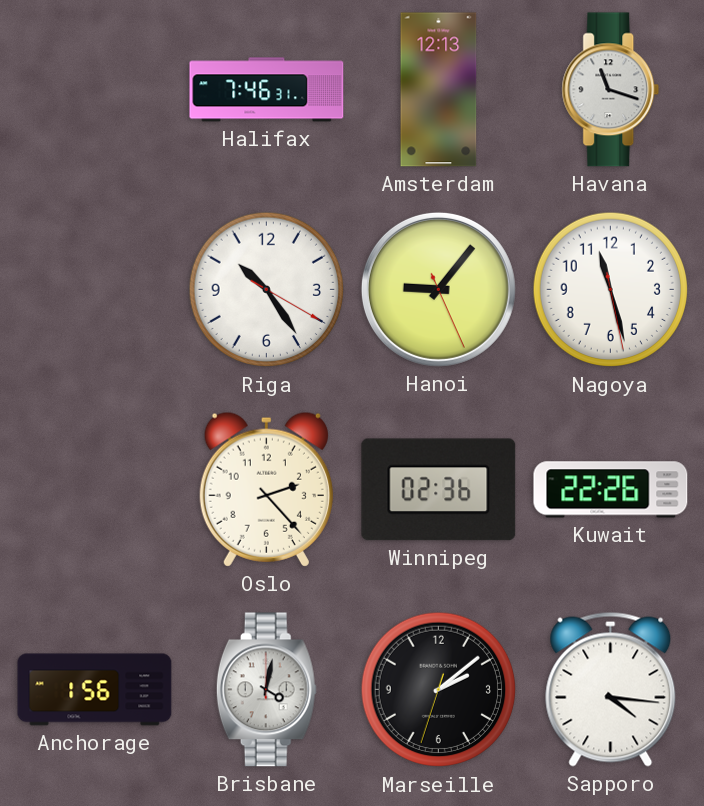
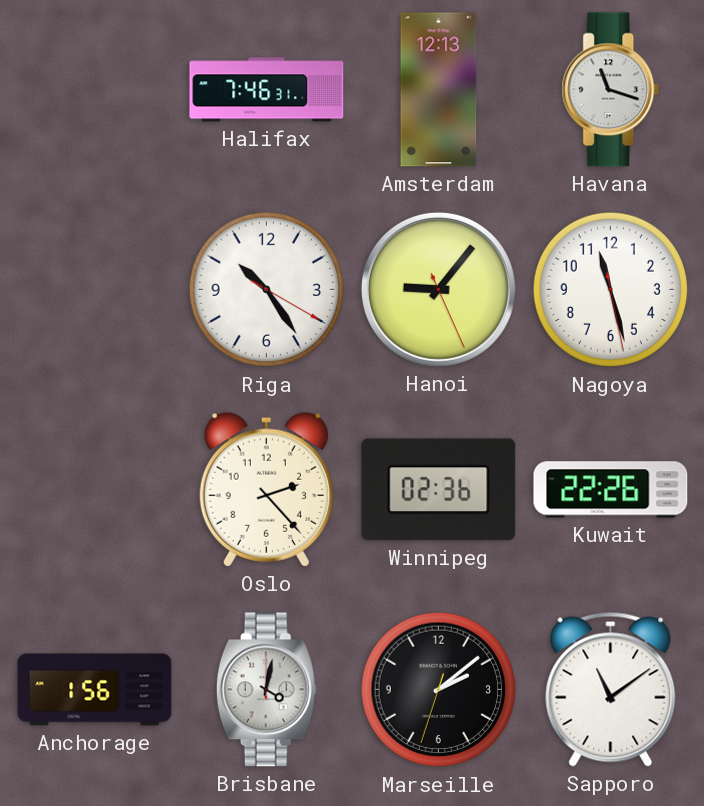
Sapporo: 4:16 -> 11:09 (611, 689)
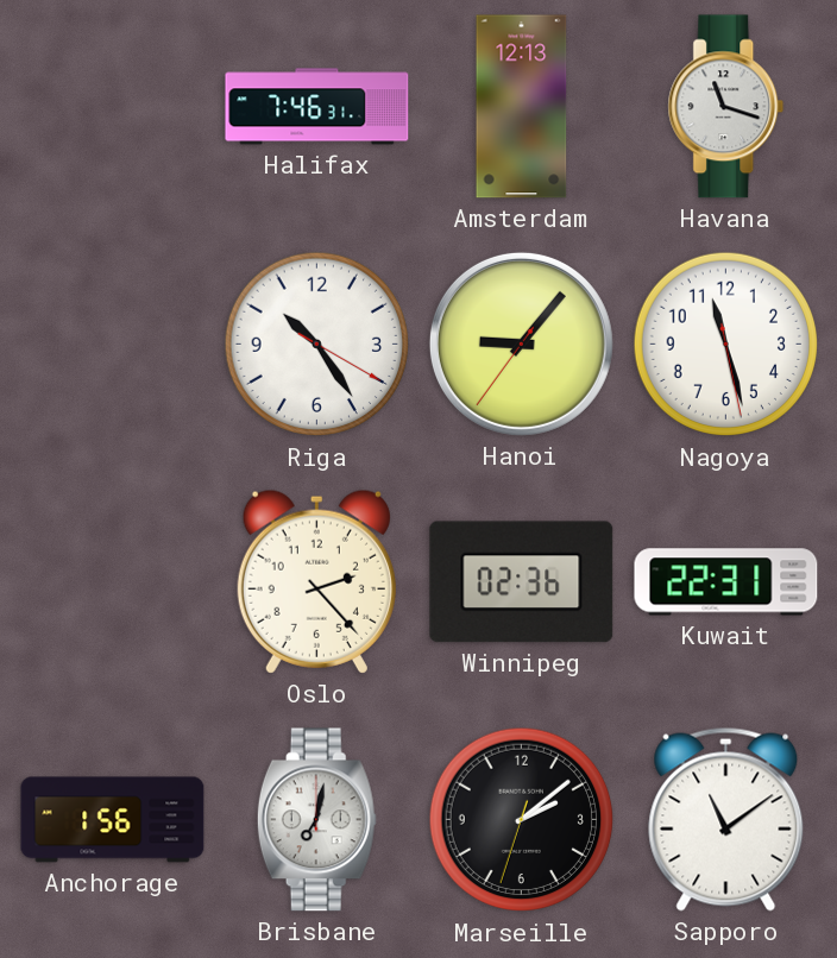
Hanoi: 9:06:26 -> 9:06:36 (521, 344)
Kuwait: 22:26 -> 22:31 (726, 582)
Brisbane: 4:02 -> 7:02 (316, 820)
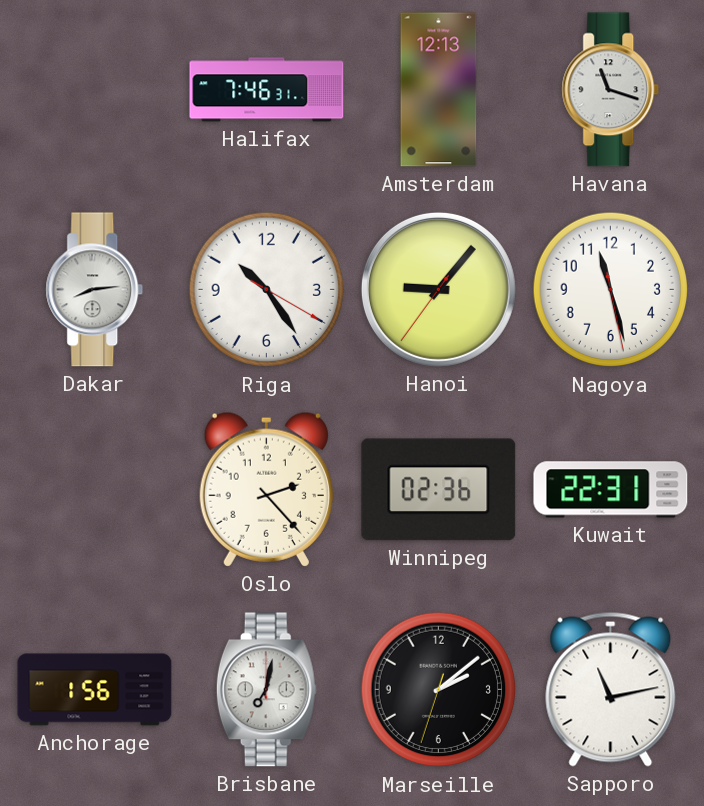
Dakar: none -> 8:14 (95, 290)
Sapporo: 11:09 -> 11:13 (611, 689)
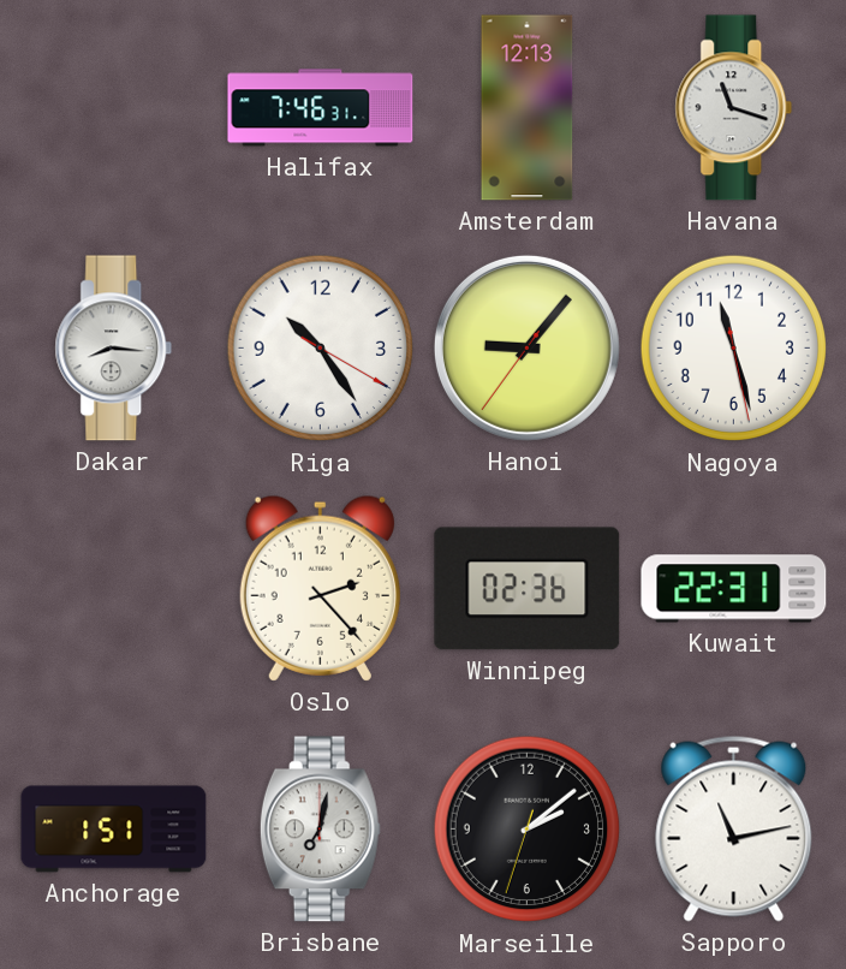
Dakar: 8:14 -> 8:16 (114, 349)
Anchorage: 1:56 -> 1:51 (114, 830)
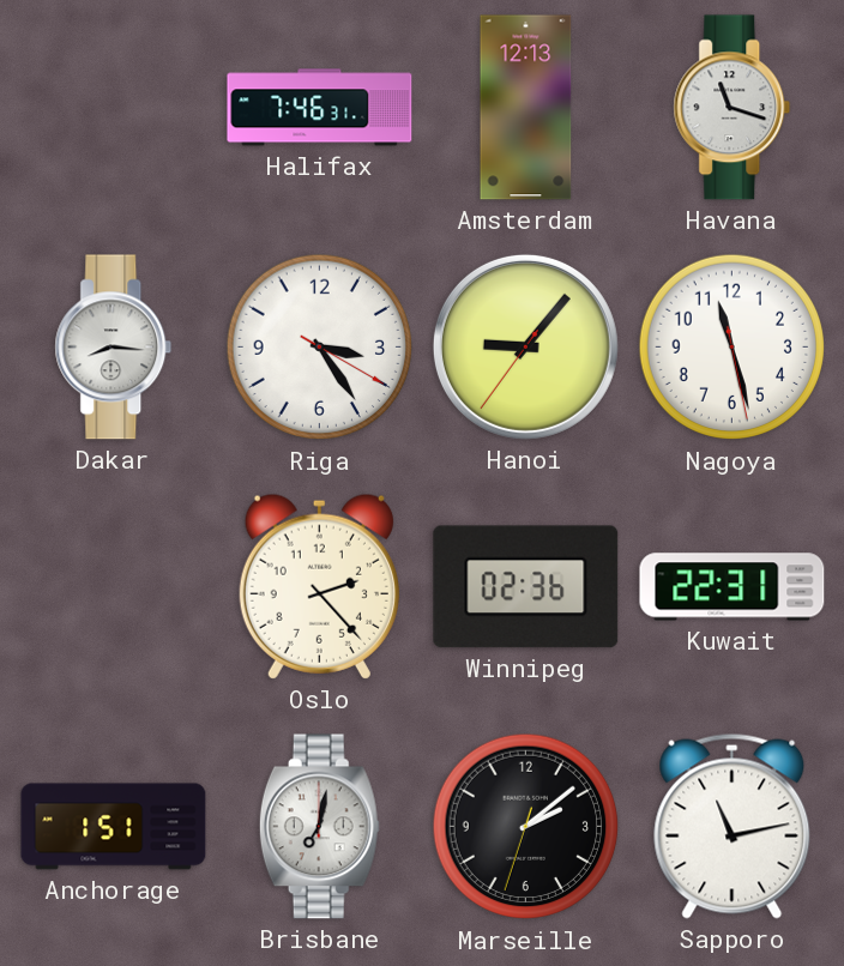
Riga: 10:24 -> 3:24 (320, 348)
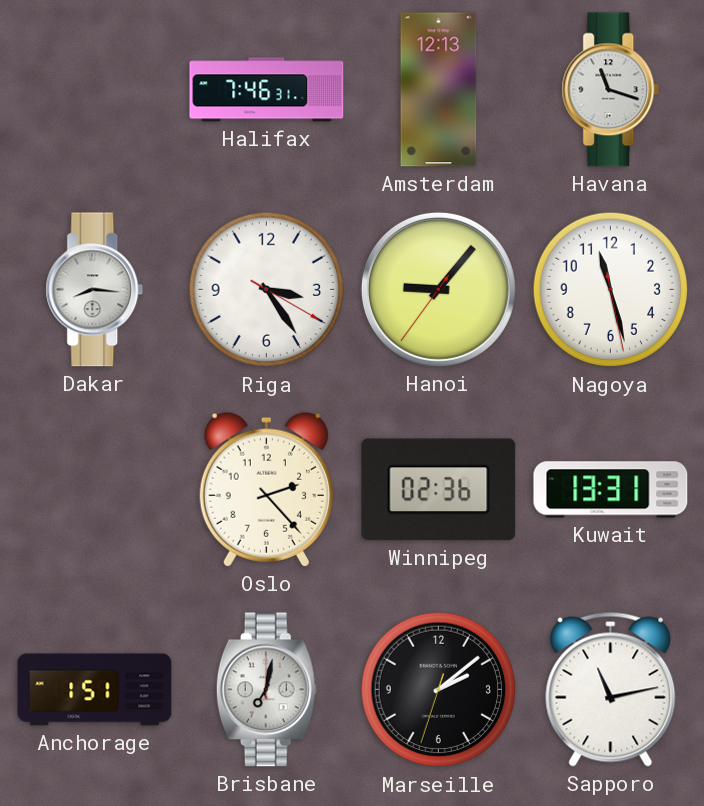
Kuwait: 22:31 -> 13:31 (611, 490)
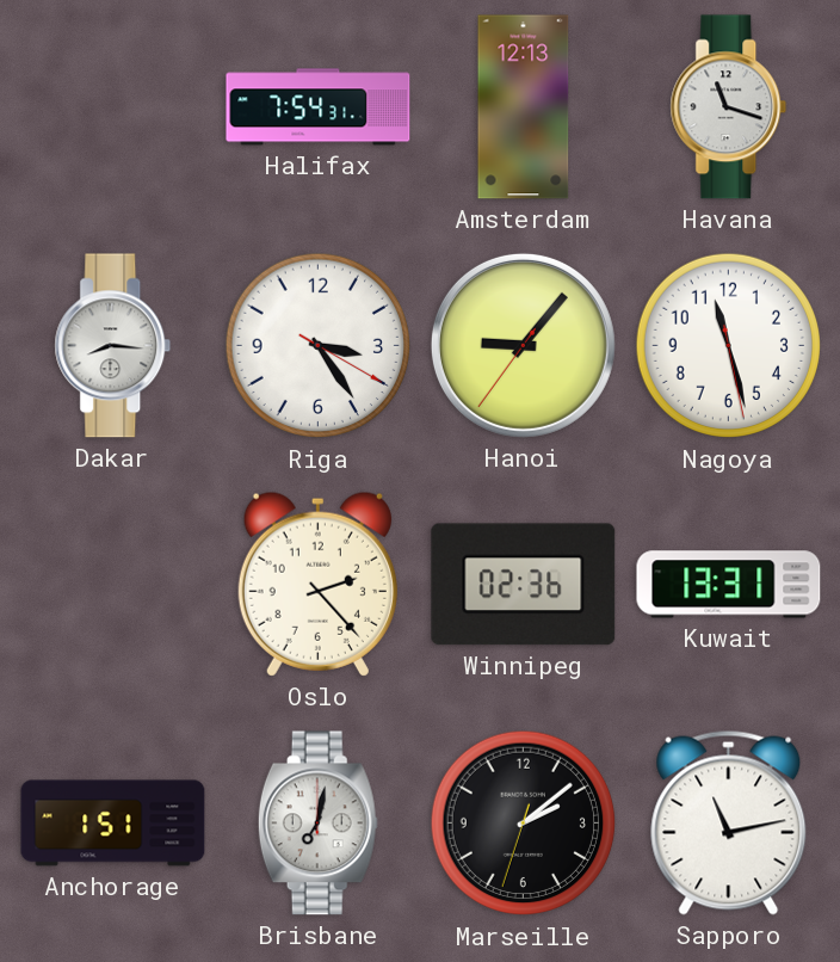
Halifax: 7:46 -> 7:54 (319, 107)
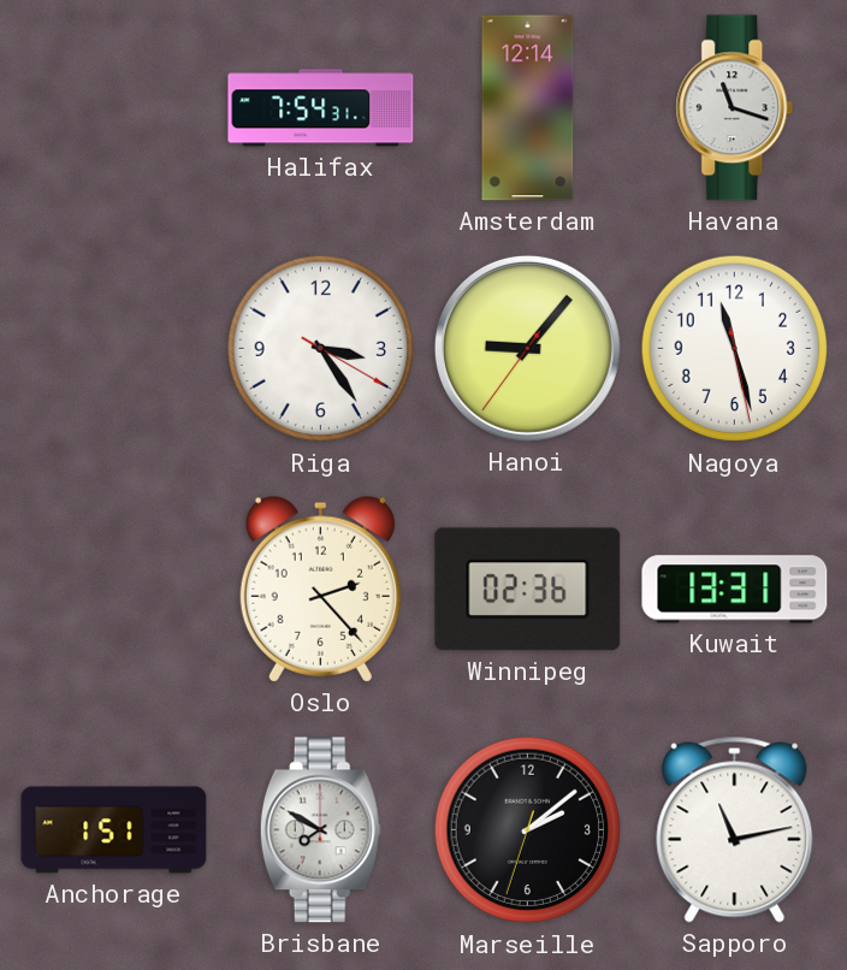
Amsterdam: 12:13 -> 12:14 (528, 108)
Dakar: 8:16 -> none (113, 346)
Brisbane: 7:02 -> 7:50 (320, 830)
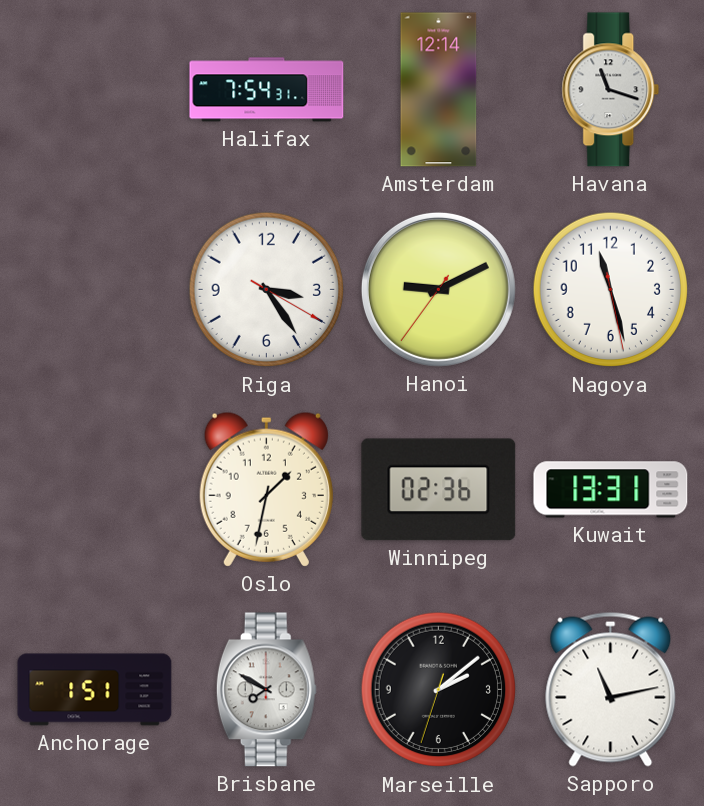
Hanoi: 9:06 -> 9:10 (438, 289)
Oslo: 2:23 -> 1:32 (266, 489)
